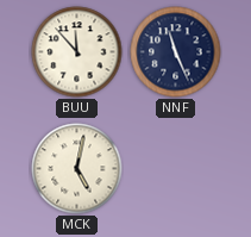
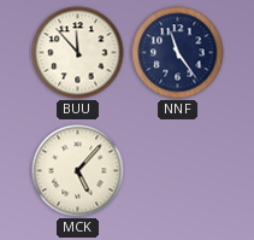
NNF: 11:26 -> 11:24 (178, 53)
MCK: 5:02 -> 5:07 (78, 171)
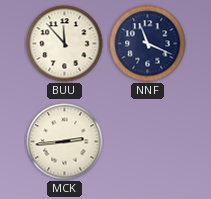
NNF: 11:24 -> 11:19 (148, 44)
MCK: 5:07 -> 2:44 (65, 142)
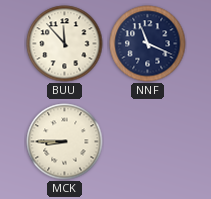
MCK: 2:44 -> 8:45 (65, 142)
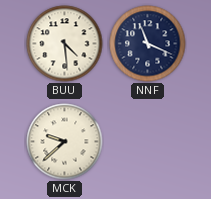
BUU: 11:53 -> 4:29 (65, 44)
MCK: 8:45 -> 9:38 (65, 142)
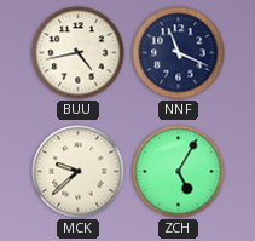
BUU: 4:29 -> 4:43 (79, 53)
ZCH: none -> 5:05 (179, 172)
